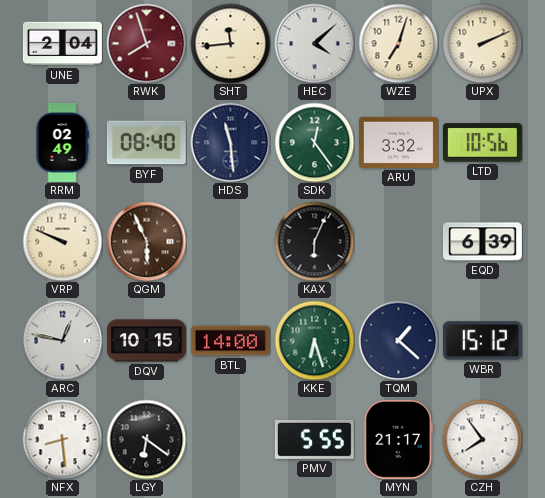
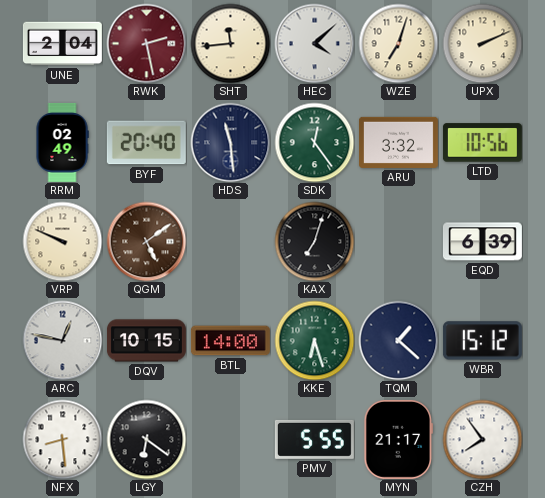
RWK: 7:57 -> 2:28 (146, 43)
BYF: 08:40 -> 20:40 (146, 143)
QGM: 5:56 -> 5:09 (146, 241)
KAX: 6:04 -> 7:03 (314, 241)
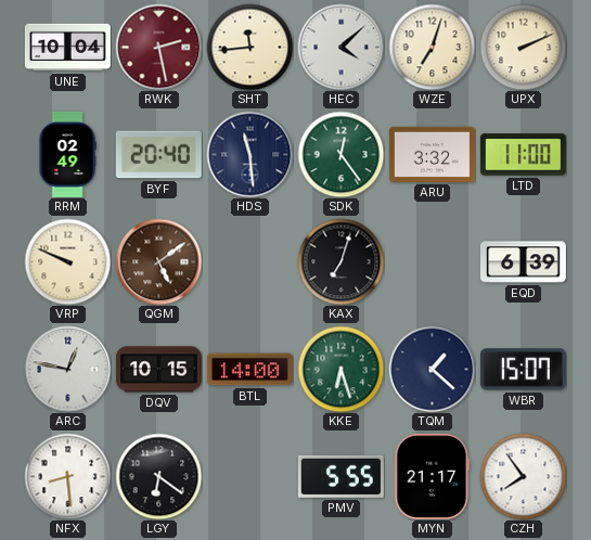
UNE: 2:04 -> 10:04 (67, 48)
LTD: 10:56 -> 11:00 (523, 155)
WBR: 15:12 -> 15:07 (523, 370)
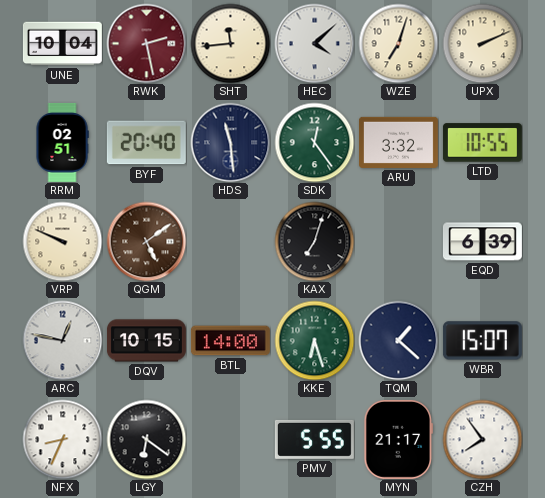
RRM: 02:49 -> 02:51 (62, 142)
LTD: 11:00 -> 10:55 (482, 143)
NFX: 8:29 -> 8:34 (62, 439)
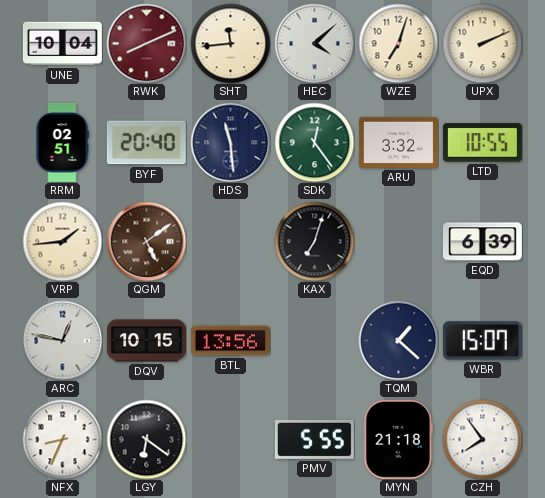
RWK: 2:28 -> 8:11 (146, 43)
VRP: 9:49 -> 1:44 (62, 241)
BTL: 14:00 -> 13:56 (230, 341)
KKE: 6:27 -> none (314, 340)
MYN: 21:17 -> 21:18 (399, 439)
